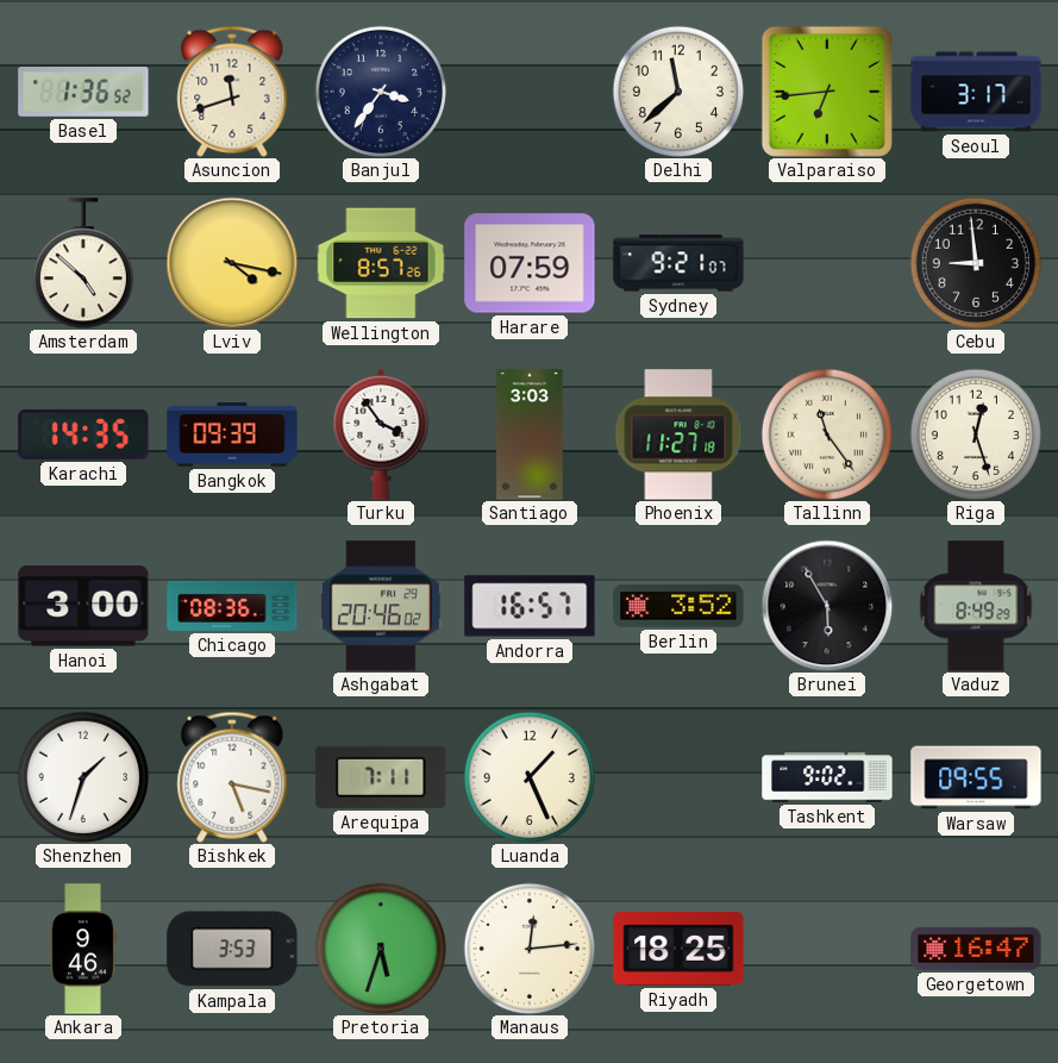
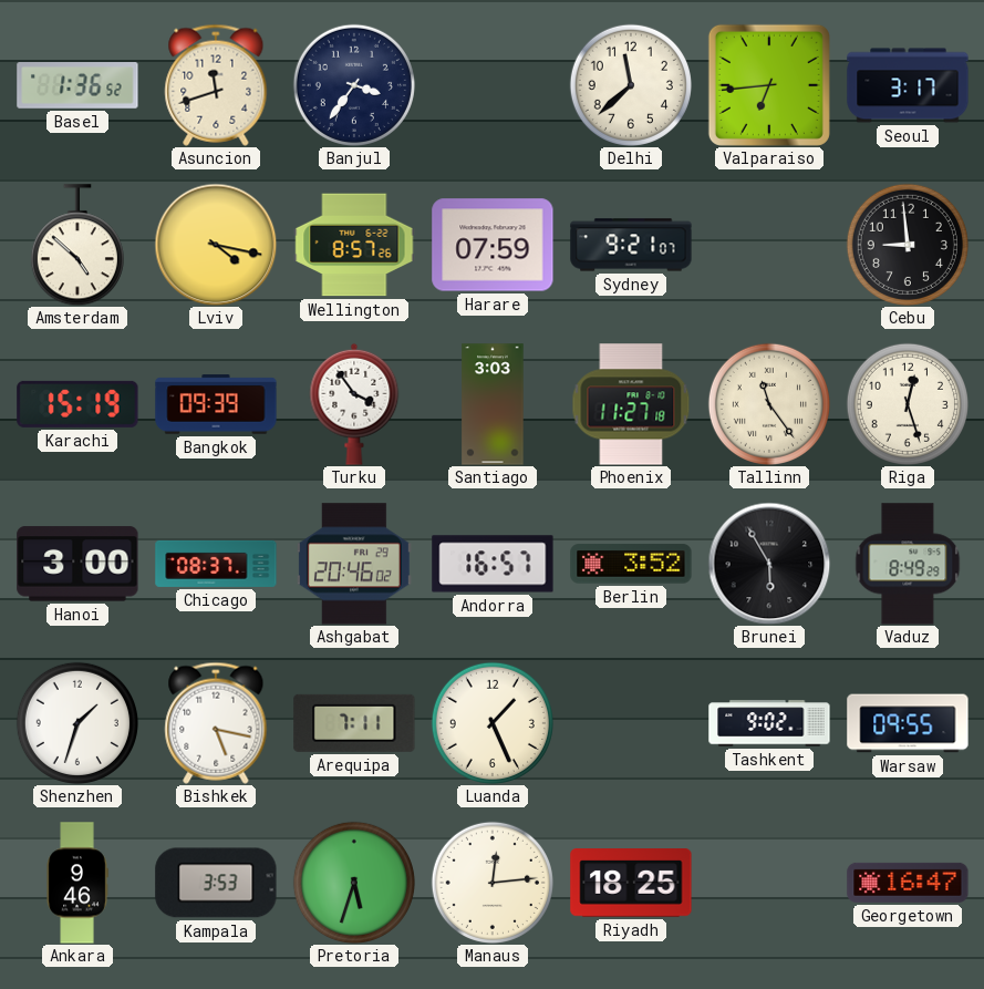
Karachi: 14:35 -> 15:19 (77, 404)
Chicago: 08:36 -> 08:37 (216, 564)
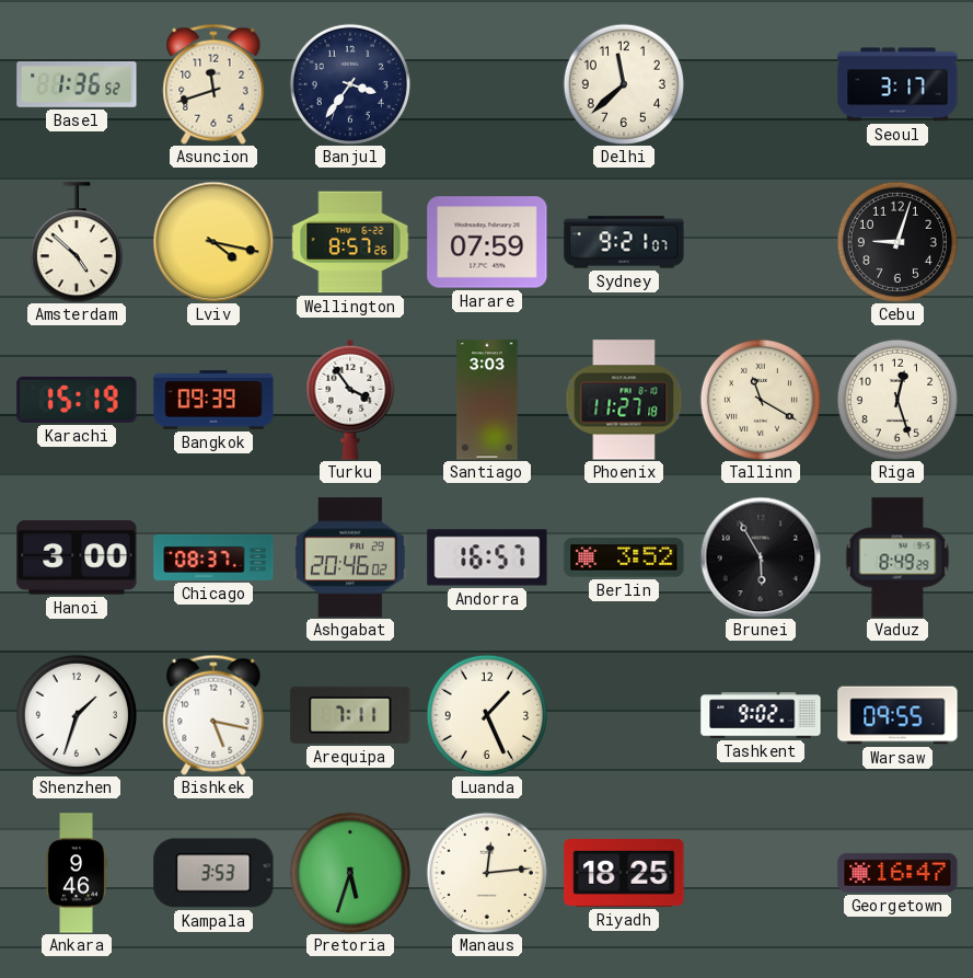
Valparaiso: 6:44 -> none (769, 85)
Cebu: 8:59 -> 9:03 (897, 242)
Tallinn: 11:24 -> 11:20 (761, 400)
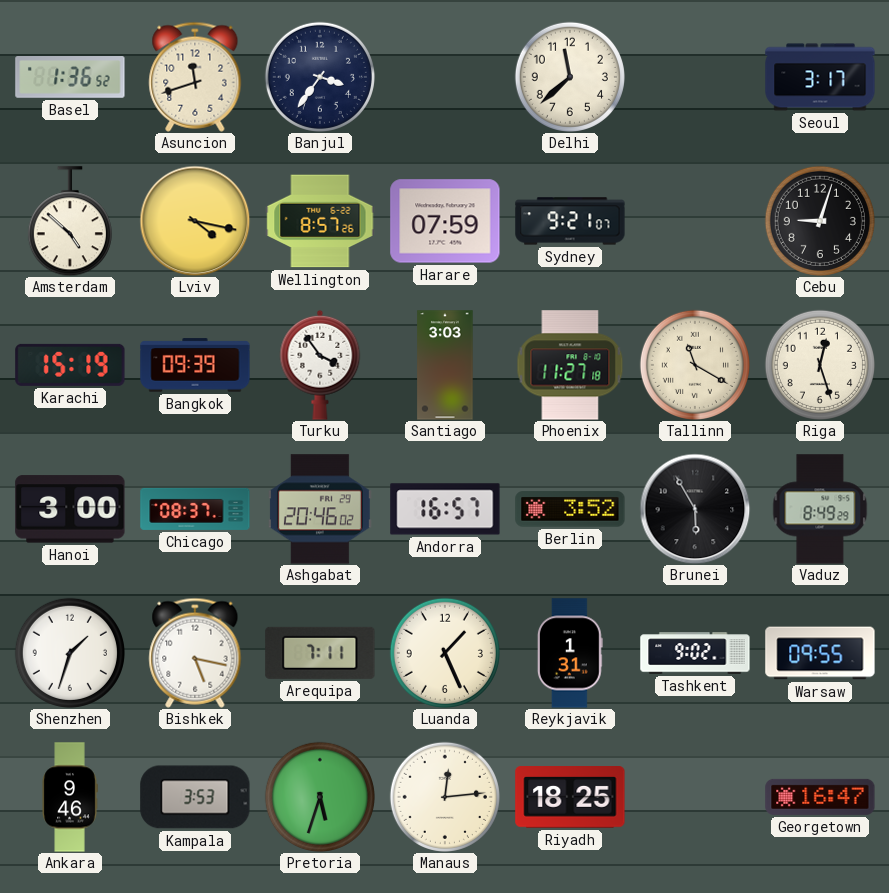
Reykjavik: none -> 1:31 (570, 653)
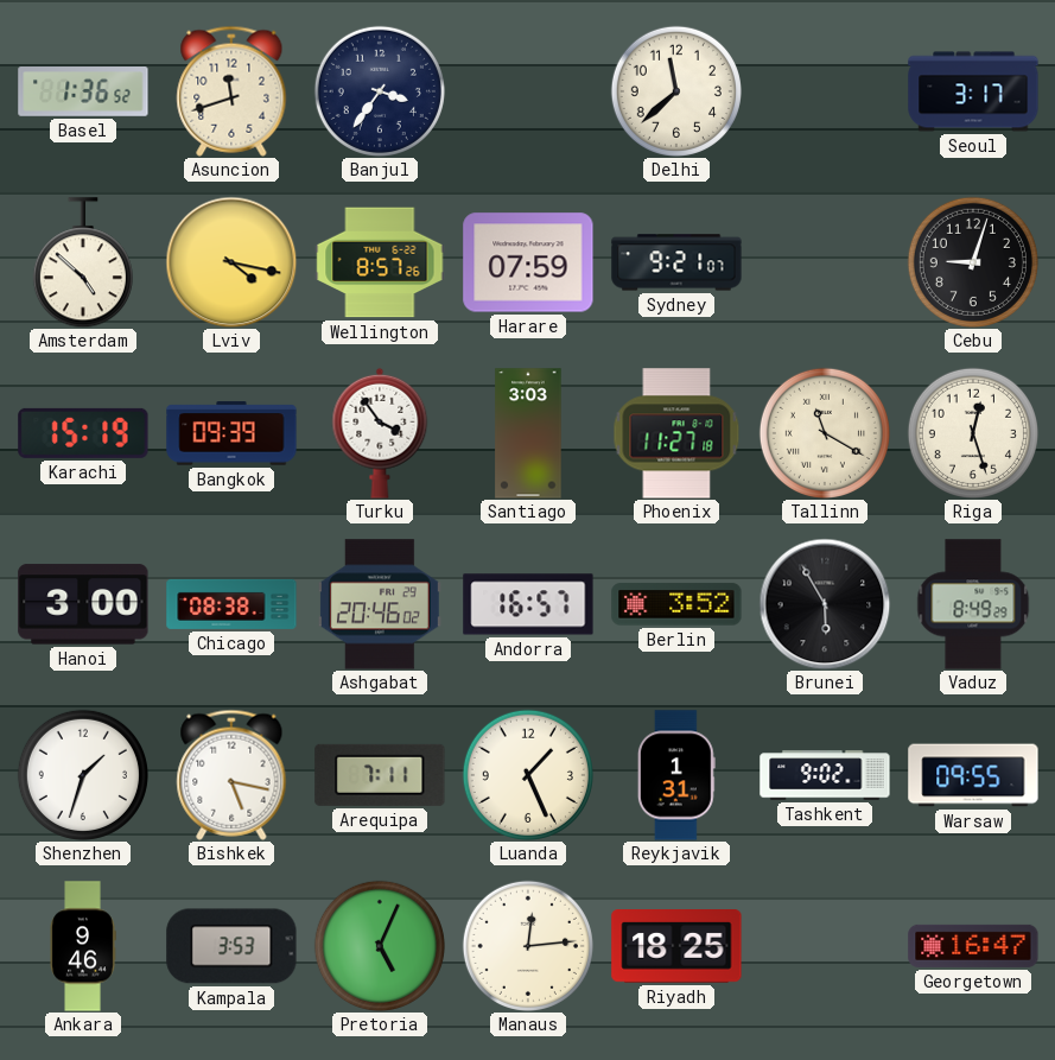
Chicago: 08:37 -> 08:38 (231, 604)
Pretoria: 5:33 -> 5:04 (380, 946)
